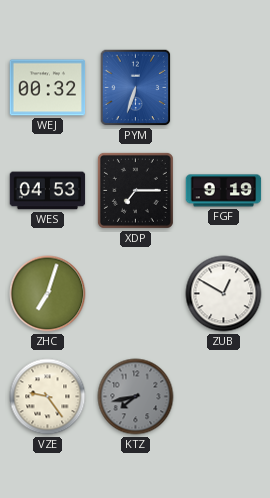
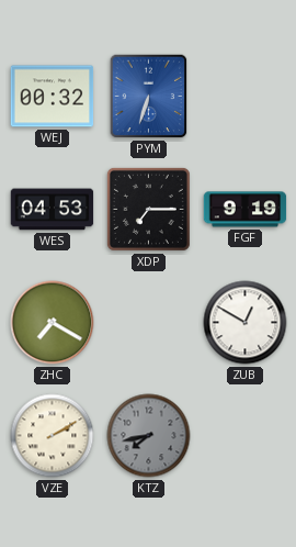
ZHC: 7:03 -> 7:20 (53, 323)
VZE: 9:24 -> 2:10 (53, 436)
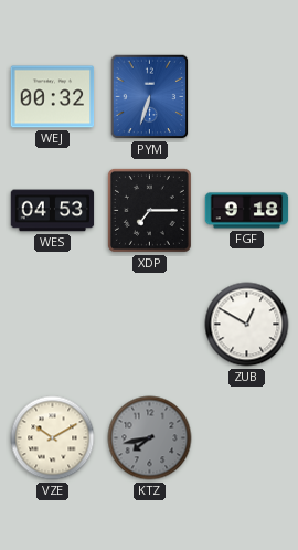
FGF: 9:19 -> 9:18 (247, 211)
ZHC: 7:20 -> none (53, 323)
VZE: 2:10 -> 10:10 (53, 438)
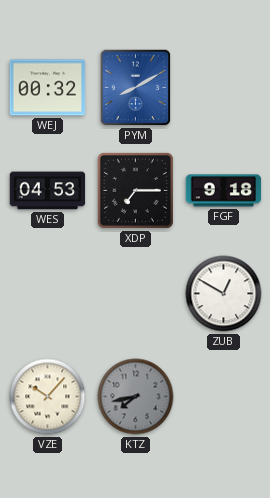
PYM: 6:33 -> 8:10 (136, 88)
VZE: 10:10 -> 10:07 (48, 397)
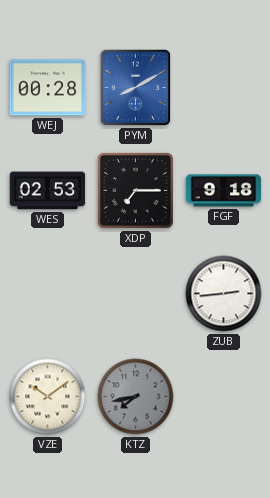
WEJ: 00:32 -> 00:28 (48, 88)
WES: 04:53 -> 02:53 (48, 191)
ZUB: 12:50 -> 2:44 (224, 294)
VZE: 10:07 -> 10:09 (48, 397)
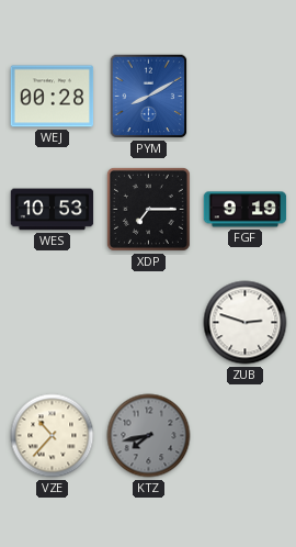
WES: 02:53 -> 10:53 (53, 210)
FGF: 9:18 -> 9:19 (246, 210)
ZUB: 2:44 -> 2:48 (246, 323)
VZE: 10:09 -> 10:37 (53, 436)
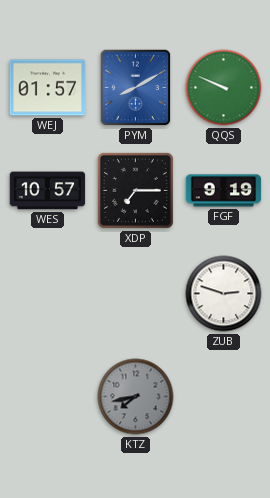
WEJ: 00:28 -> 01:57 (48, 88)
QQS: none -> 9:49 (224, 88)
WES: 10:53 -> 10:57 (48, 191)
VZE: 10:37 -> none (53, 436)
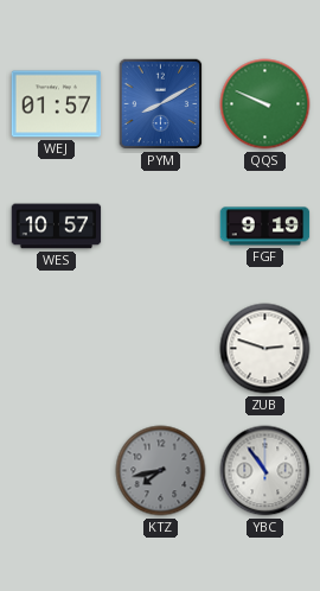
XDP: 7:15 -> none (135, 190)
YBC: none -> 10:54 (265, 471)
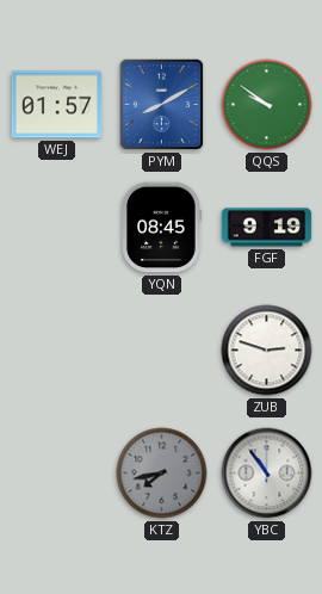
QQS: 9:49 -> 9:51 (267, 105)
WES: 10:57 -> none (57, 227)
YQN: none -> 08:45 (161, 228)
